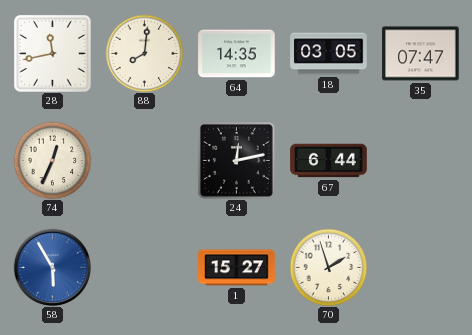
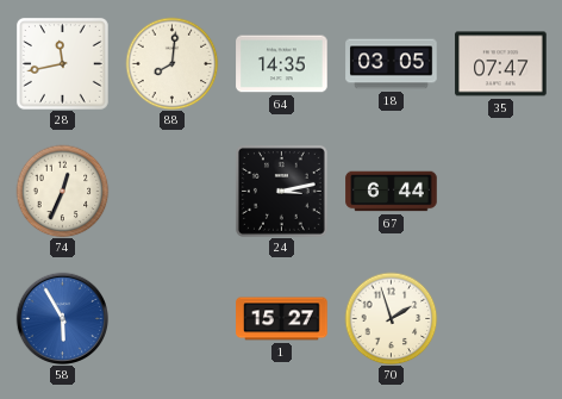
24: 12:13 -> 3:13 (281, 191)
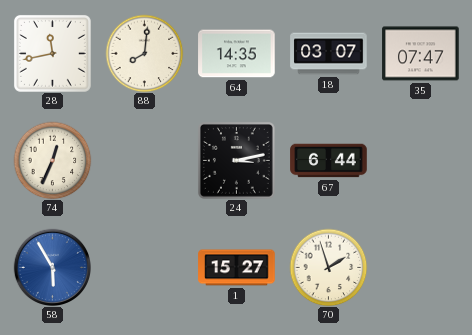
18: 03:05 -> 03:07 (329, 54)
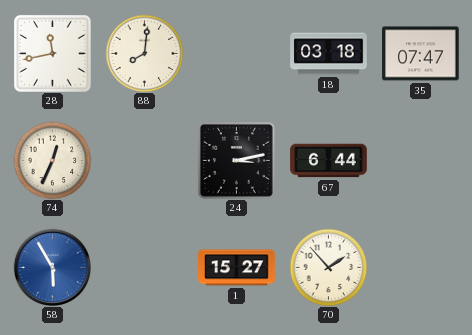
64: 14:35 -> none (237, 54)
18: 03:07 -> 03:18 (329, 54)
70: 1:57 -> 1:53 (328, 267)
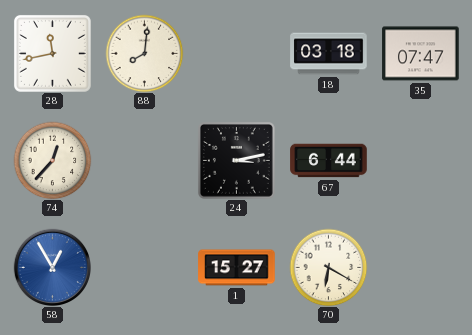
74: 12:34 -> 12:37 (52, 160)
58: 5:55 -> 12:55 (52, 267)
70: 1:53 -> 6:20 (328, 267)
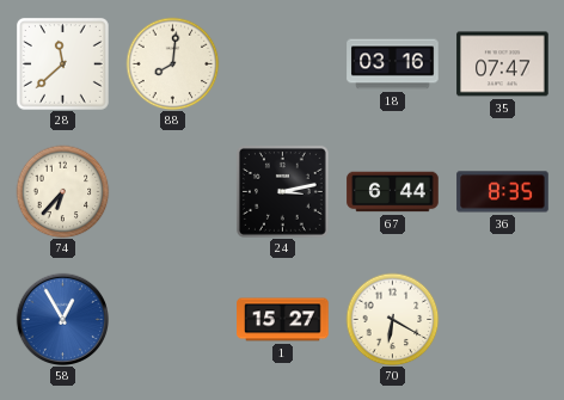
28: 11:43 -> 11:38 (62, 63)
18: 03:18 -> 03:16 (393, 64)
74: 12:37 -> 6:37 (62, 191)
36: none -> 8:35 (503, 192)
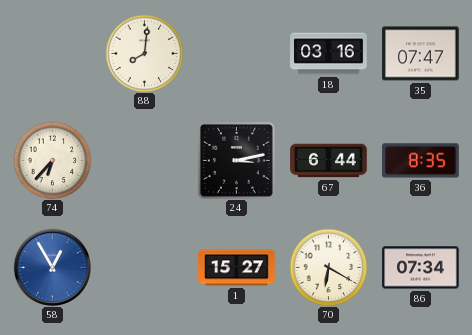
28: 11:38 -> none (62, 63)
86: none -> 07:34 (421, 268)
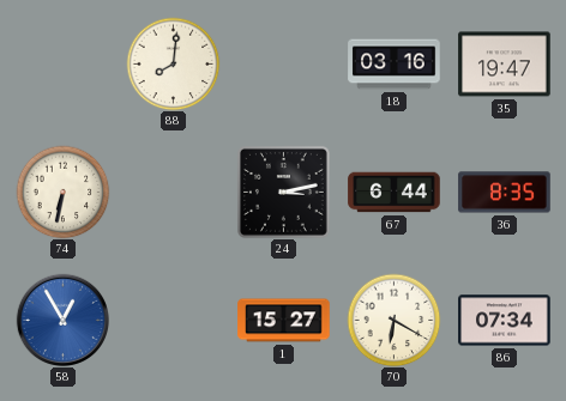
35: 07:47 -> 19:47 (505, 65)
74: 6:37 -> 6:32 (62, 192)
